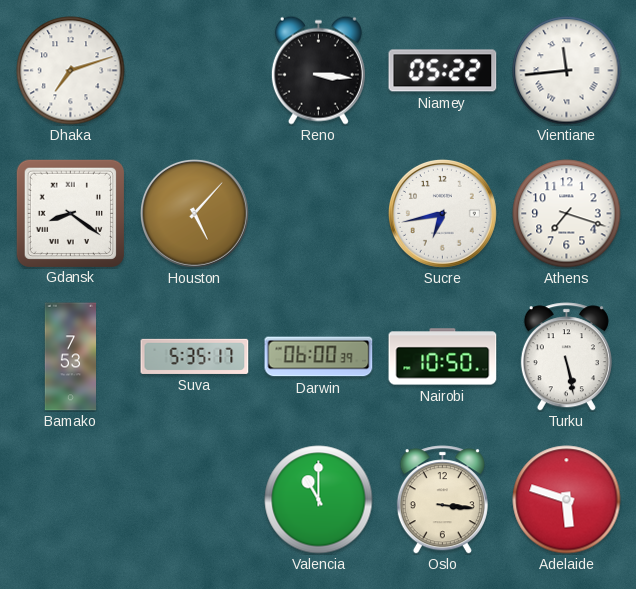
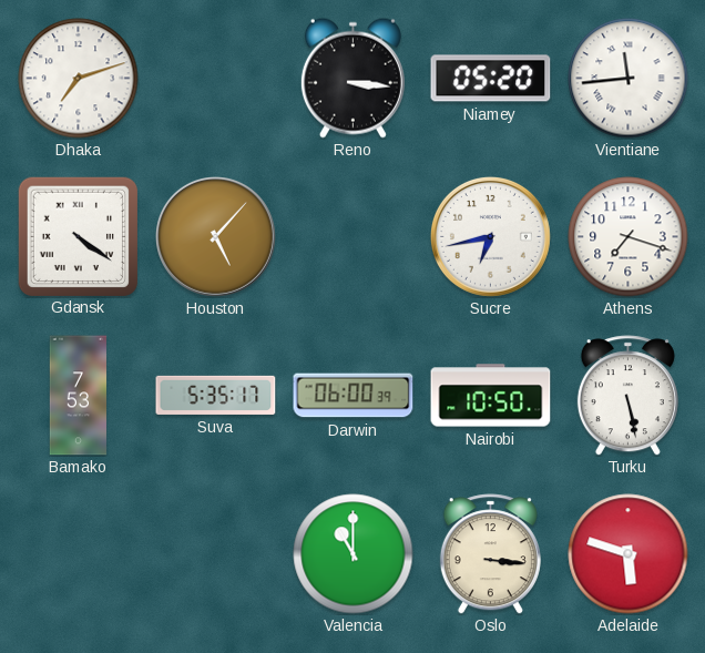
Niamey: 05:22 -> 05:20 (491, 79)
Gdansk: 8:21 -> 4:21 (78, 236)
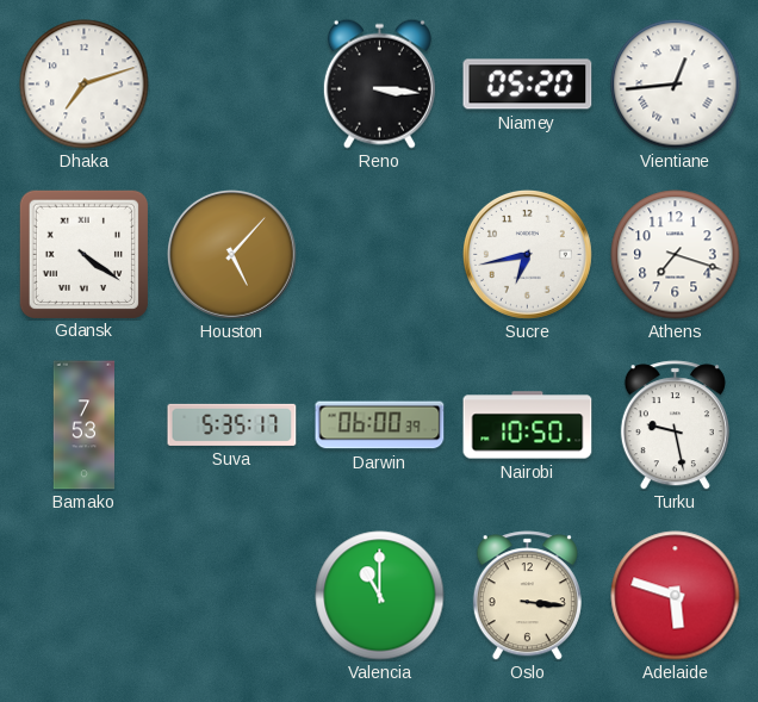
Vientiane: 11:44 -> 12:44 (676, 85)
Turku: 5:28 -> 9:28 (675, 425)
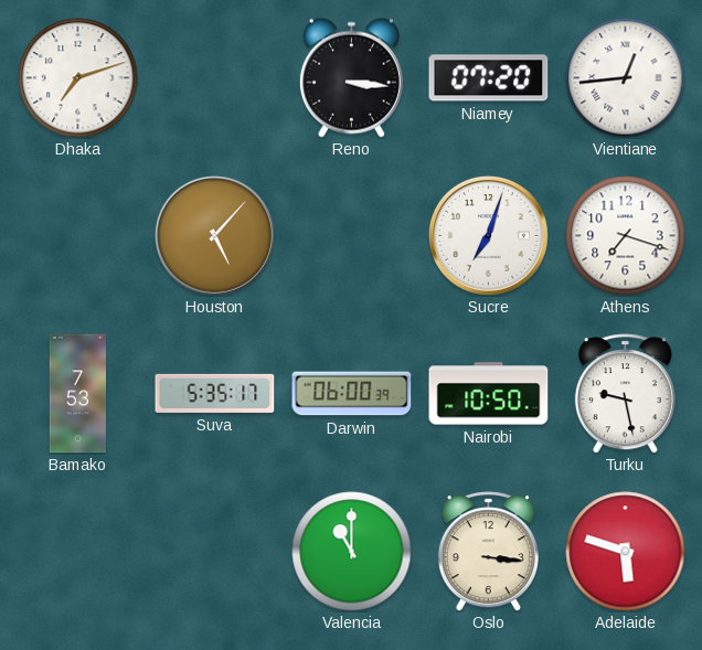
Niamey: 05:20 -> 07:20 (489, 78)
Gdansk: 4:21 -> none (83, 254)
Sucre: 6:43 -> 7:03 (488, 235)
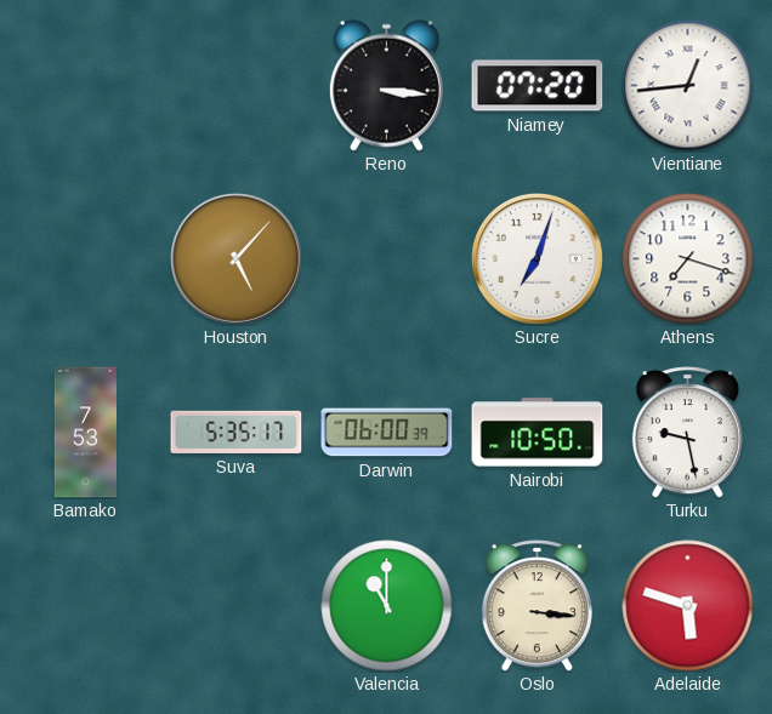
Dhaka: 7:12 -> none (78, 78)
